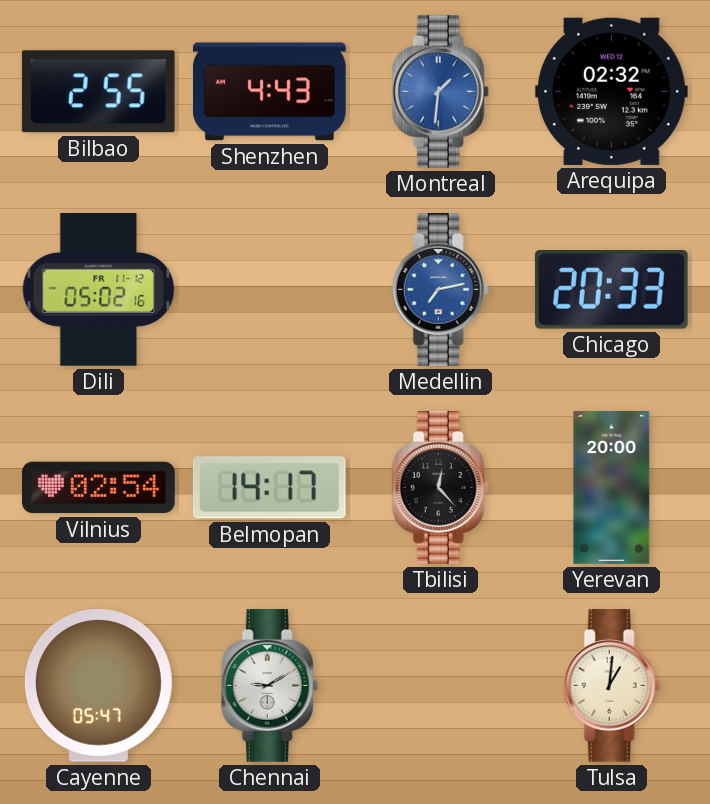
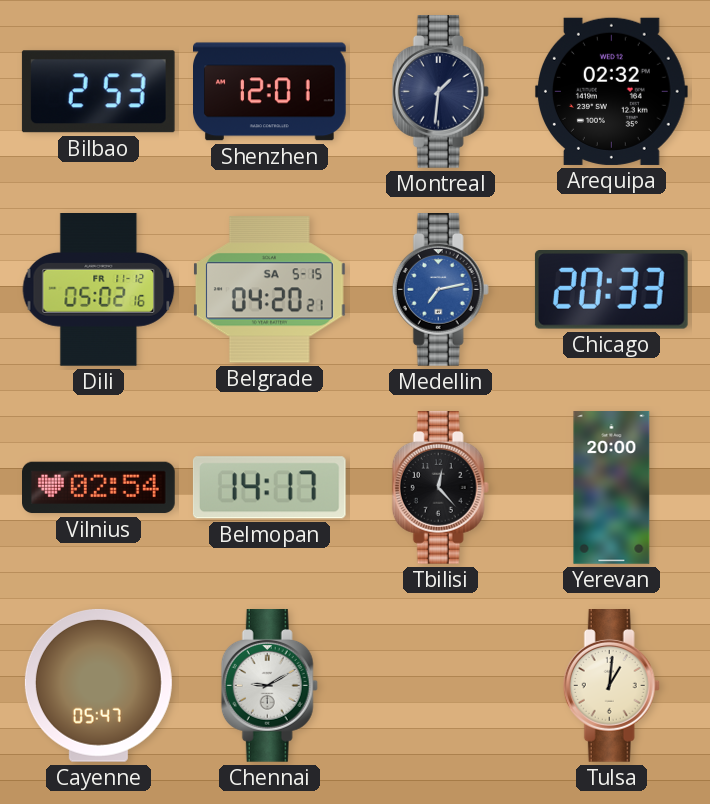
Bilbao: 2:55 -> 2:53 (98, 92)
Shenzhen: 4:43 -> 12:01 (270, 92)
Montreal dial: blue -> navy (440, 92)
Belgrade: none -> 04:20 (270, 290)
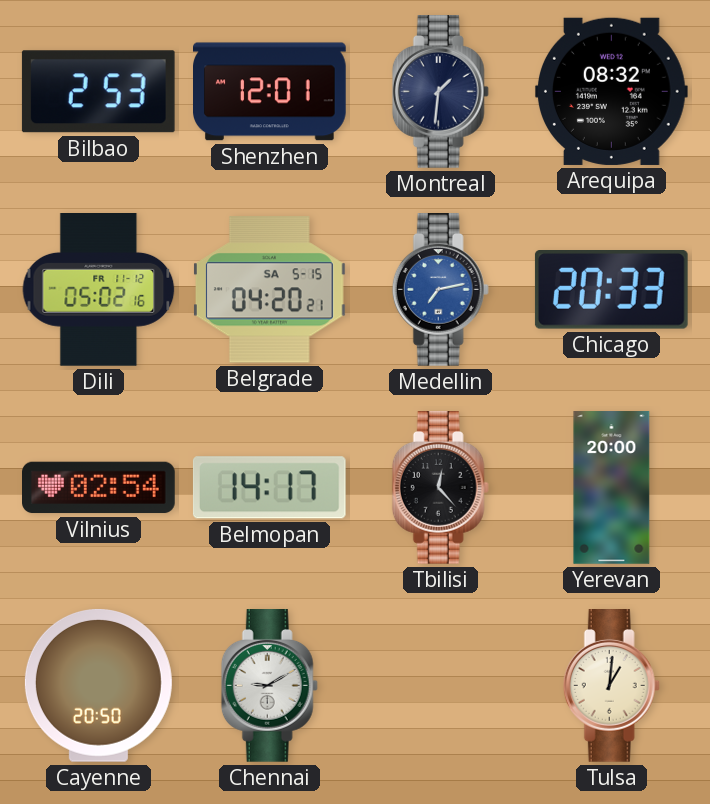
Arequipa: 02:32 -> 08:32 (612, 91)
Cayenne: 05:47 -> 20:50 (98, 685)
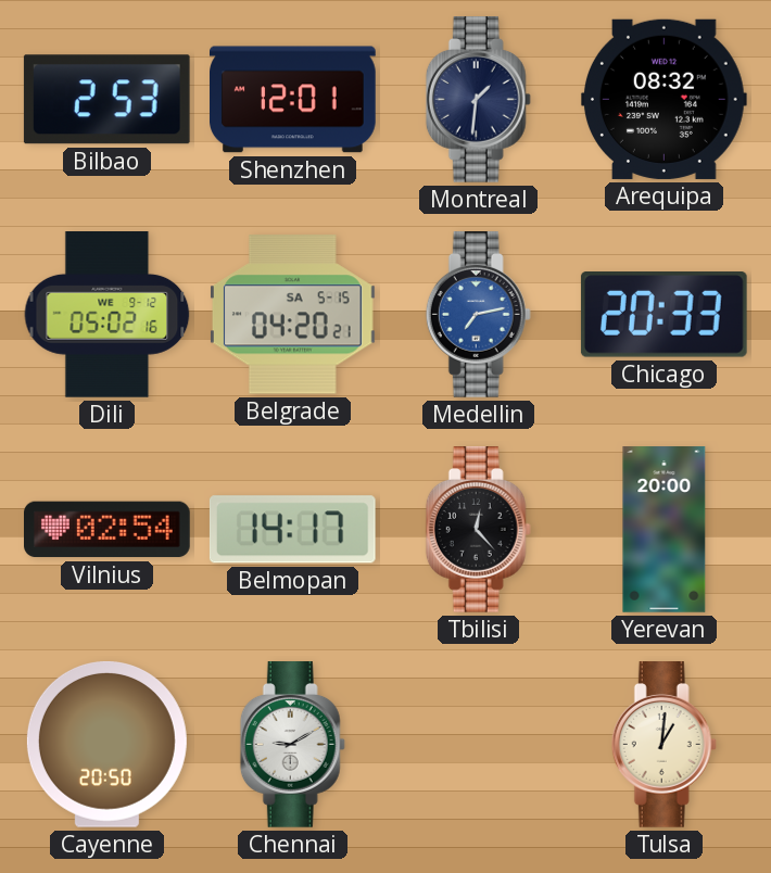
Dili date: FR 11-12 -> WE 9-12 (108, 315)
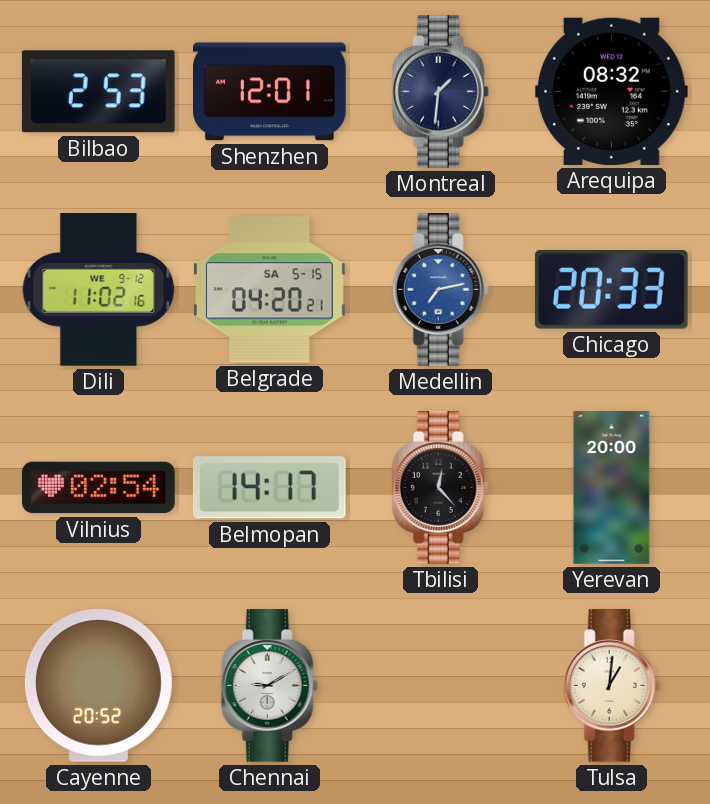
Dili: 05:02 -> 11:02 (99, 290)
Cayenne: 20:50 -> 20:52 (98, 685)
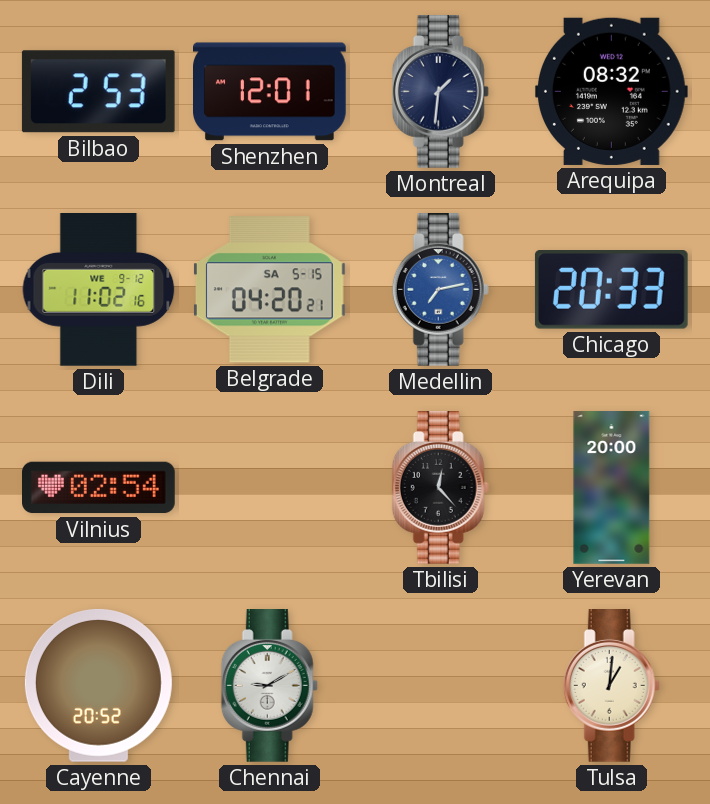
Belmopan: 14:17 -> none (269, 488)
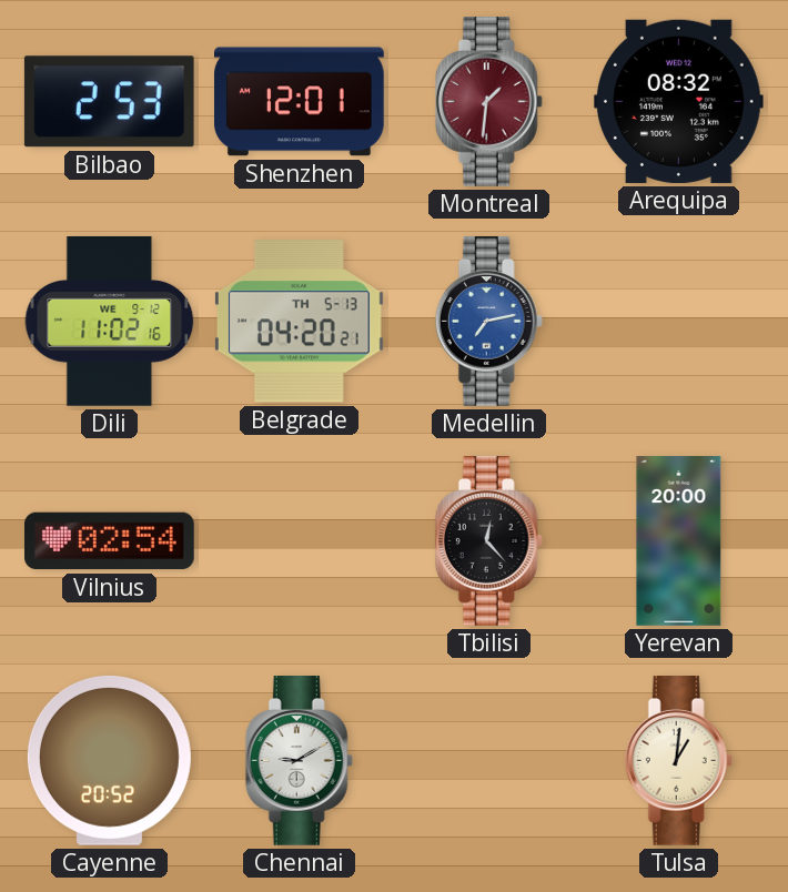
Montreal dial: navy -> burgundy (488, 102)
Belgrade date: SA 5-15 -> TH 5-13 (300, 322)
Chicago: 20:33 -> none (611, 290)
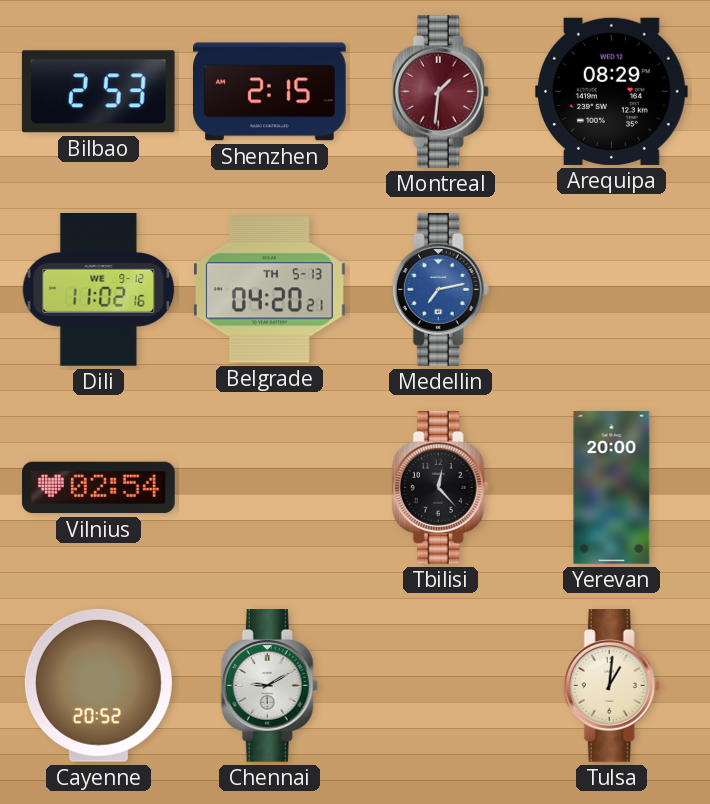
Shenzhen: 12:01 -> 2:15 (270, 92)
Arequipa: 08:32 -> 08:29 (612, 91)
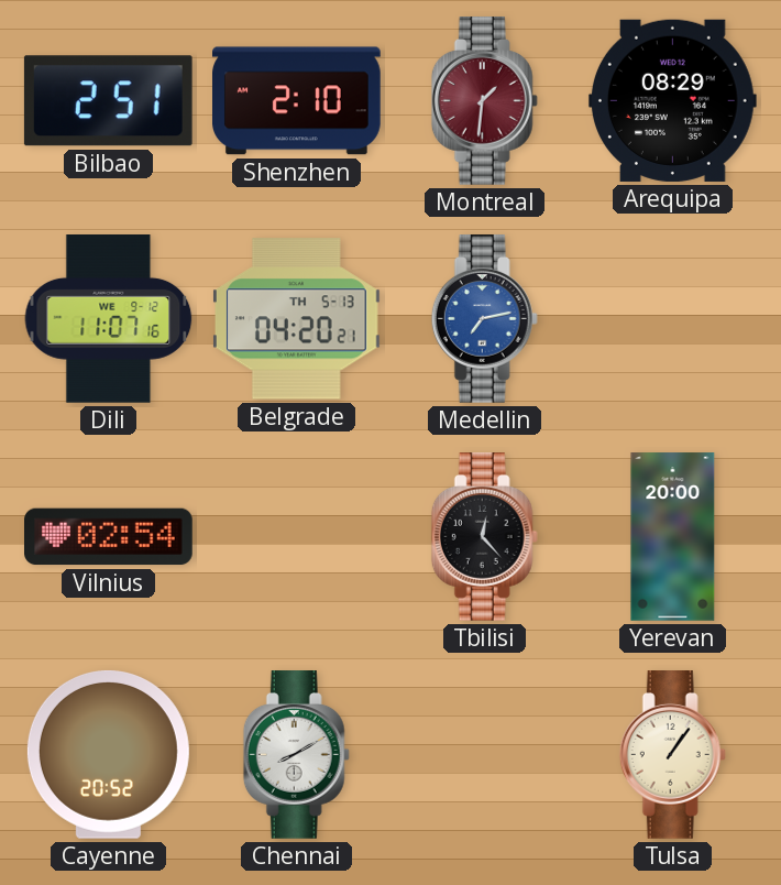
Bilbao: 2:53 -> 2:51 (108, 101)
Shenzhen: 2:15 -> 2:10 (297, 101)
Dili: 11:02 -> 11:07 (109, 319)
Chennai: 9:10 -> 8:10 (296, 755)
Tulsa: 1:01 -> 1:06 (672, 755)
